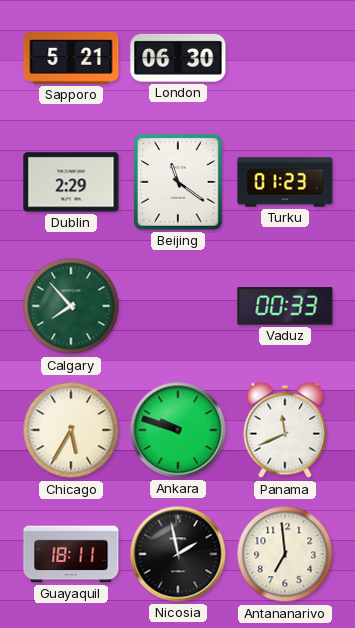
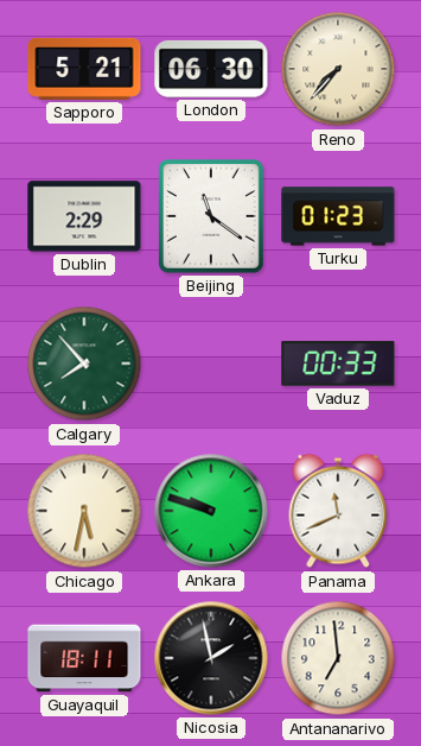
Reno: none -> 7:37 (338, 69)
Chicago: 5:35 -> 5:32 (84, 511)
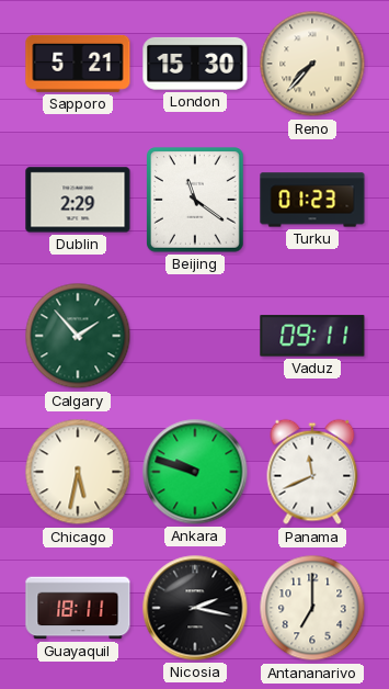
London: 06:30 -> 15:30 (195, 64)
Calgary: 7:53 -> 1:53 (78, 336)
Vaduz: 00:33 -> 09:11 (312, 336)
Nicosia: 1:58 -> 2:17 (195, 608)
Antananarivo: 6:59 -> 7:00 (312, 608)
